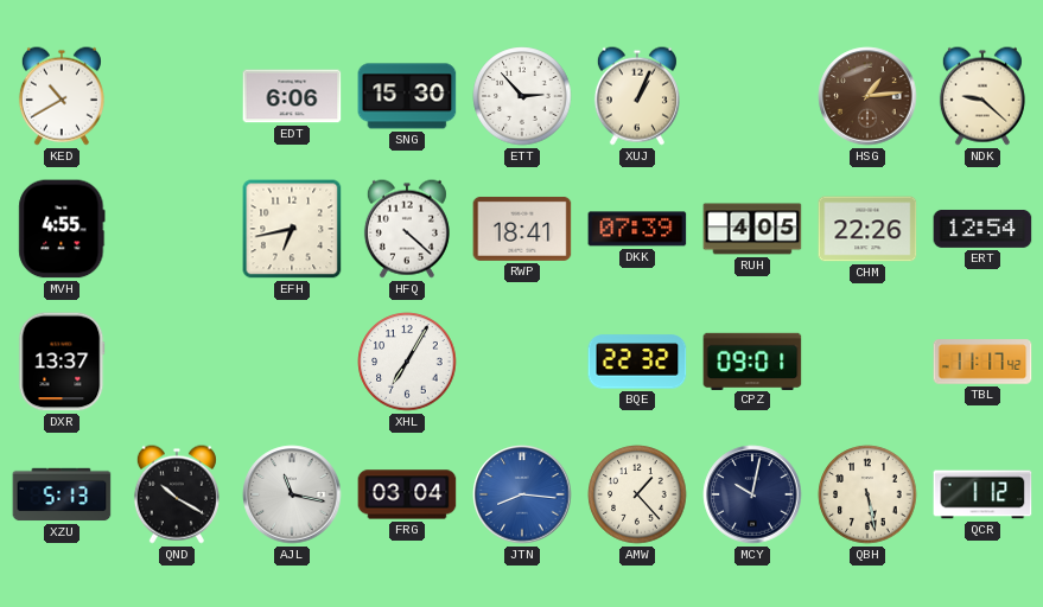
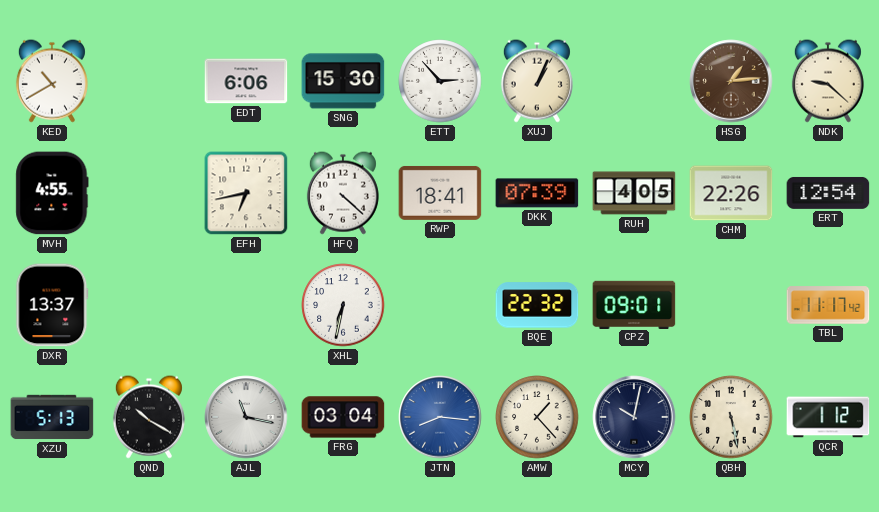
XHL: 7:05 -> 6:32 (343, 305)
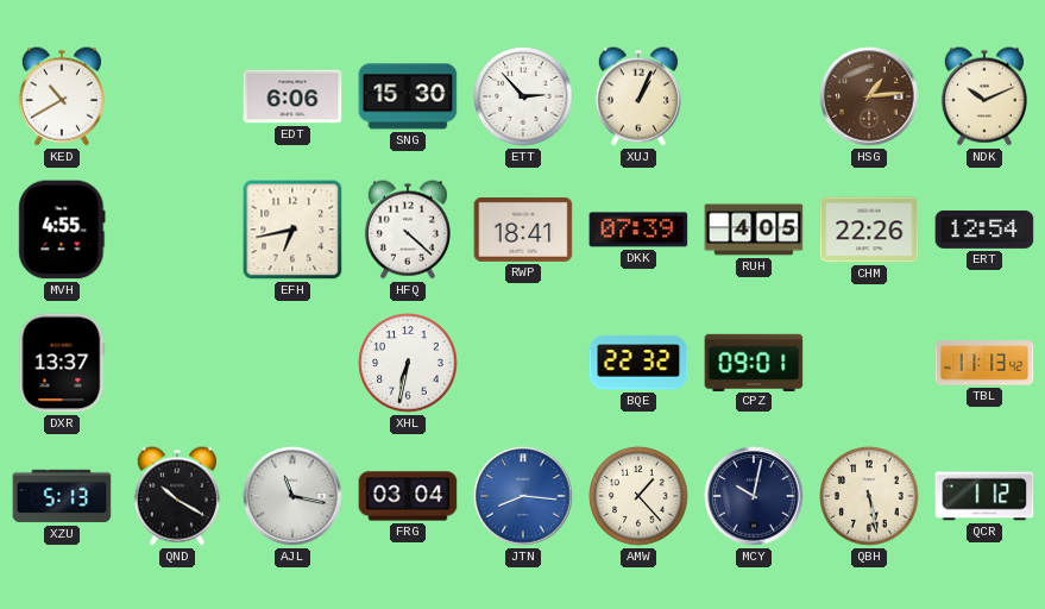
NDK: 9:22 -> 10:11 (984, 96)
TBL: 11:17 -> 11:13 (984, 363)
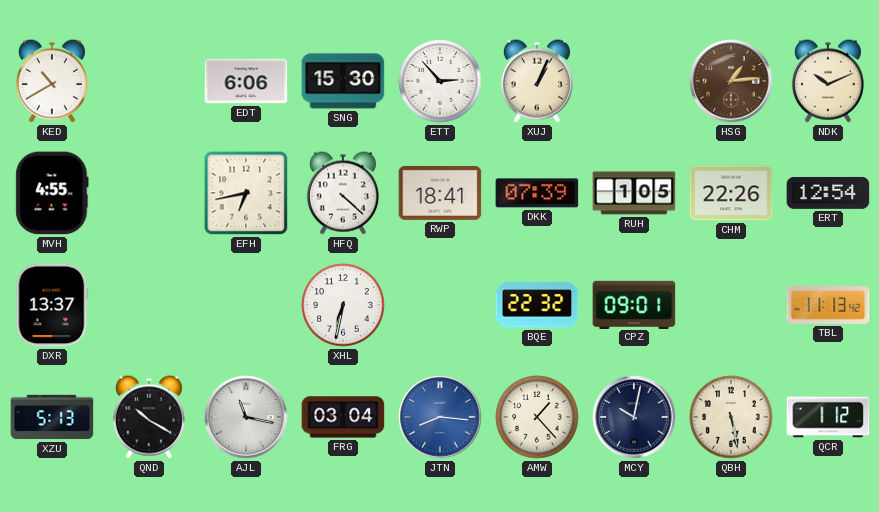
RUH: 4:05 -> 1:05 (634, 193)
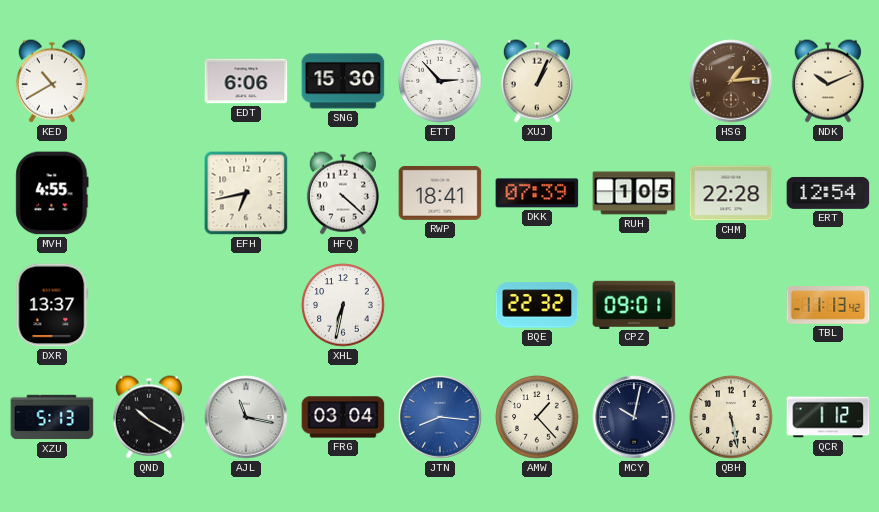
CHM: 22:26 -> 22:28 (731, 193)
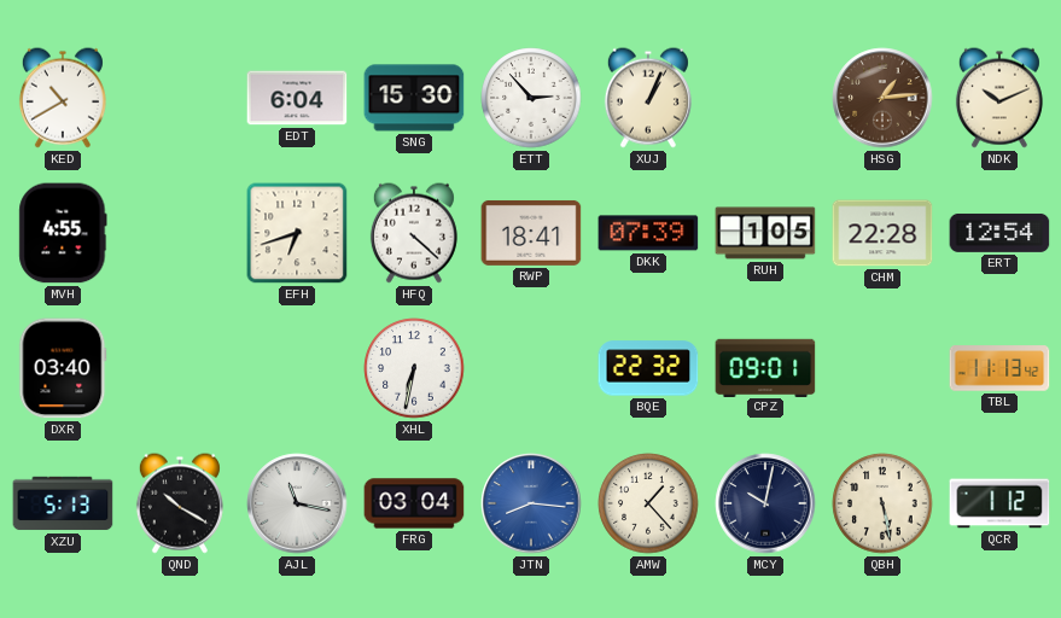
EDT: 6:06 -> 6:04 (297, 98)
EFH: 6:43 -> 6:42 (297, 233)
DXR: 13:37 -> 03:40 (63, 368)
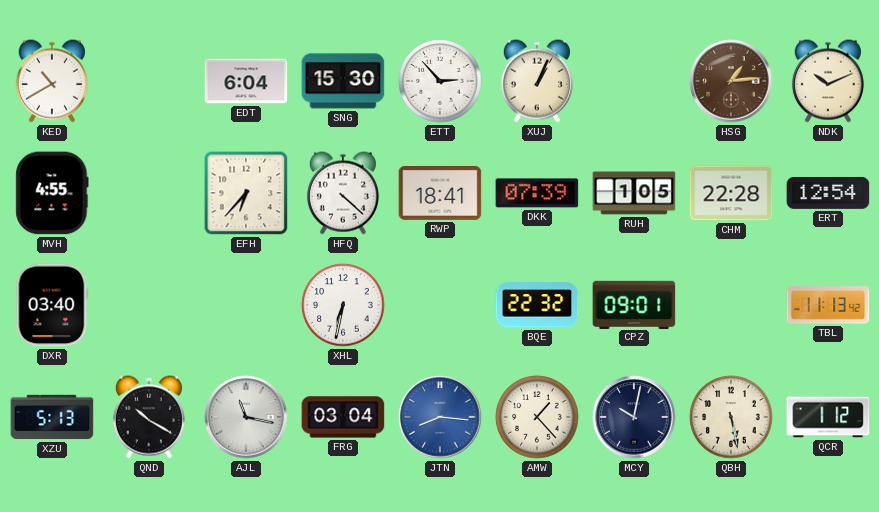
EFH: 6:42 -> 6:37 (246, 193)
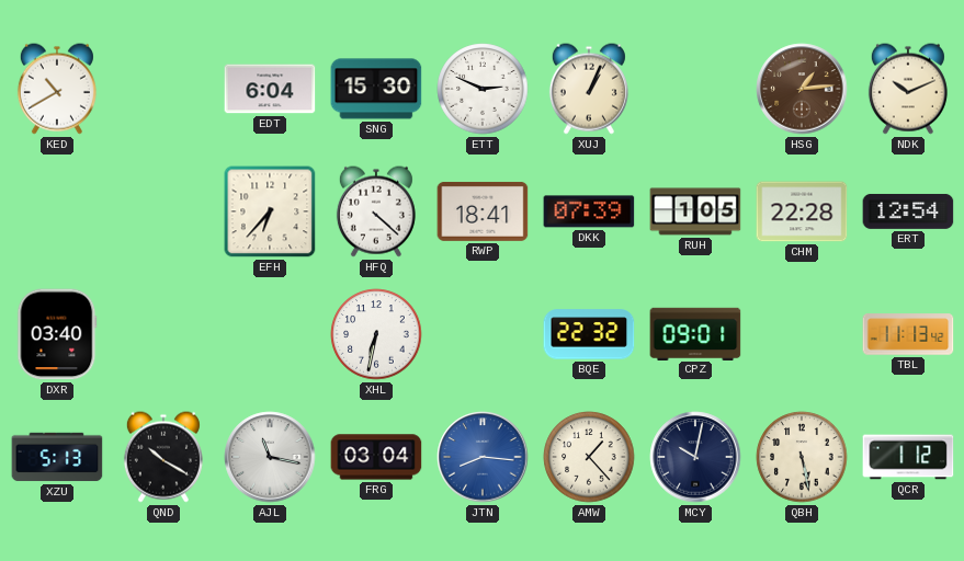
ETT: 2:53 -> 2:49 (483, 89)
MVH: 4:55 -> none (52, 193)
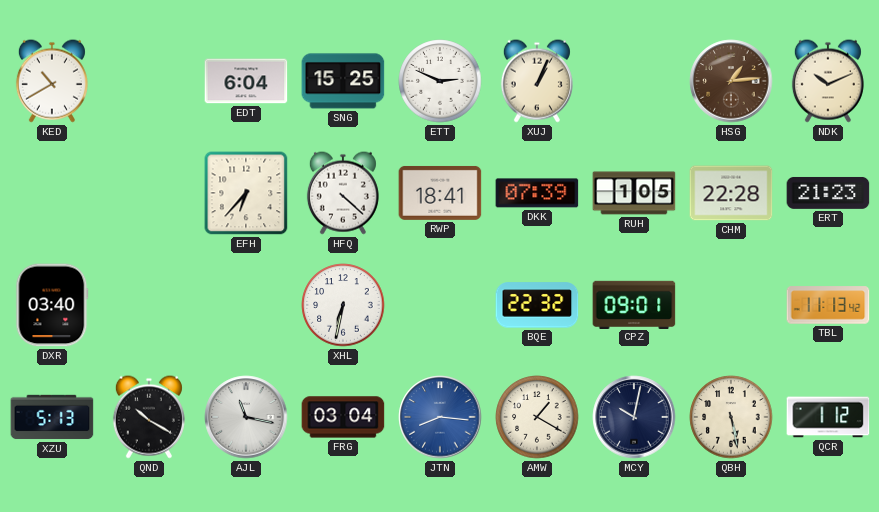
SNG: 15:30 -> 15:25 (343, 81)
ERT: 12:54 -> 21:23 (828, 193)
AMW: 1:23 -> 1:20 (537, 417)
